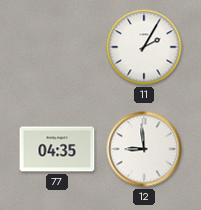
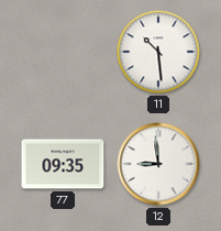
11: 2:05 -> 10:29 (158, 52)
77: 04:35 -> 09:35 (63, 164)
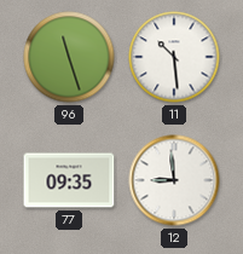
96: none -> 11:27 (69, 57)
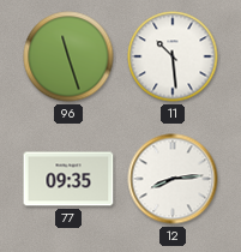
12: 8:59 -> 8:14 (173, 179)
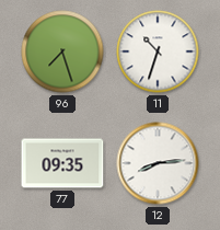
96: 11:27 -> 7:27 (62, 51)
11: 10:29 -> 10:33 (158, 51)
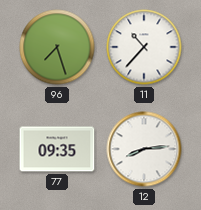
11: 10:33 -> 10:37 (144, 47)
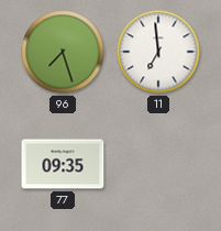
11: 10:37 -> 6:59 (158, 52)
12: 8:14 -> none (144, 149)
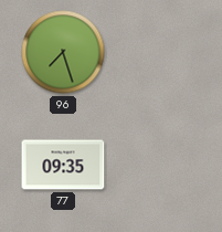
11: 6:59 -> none (158, 52)
